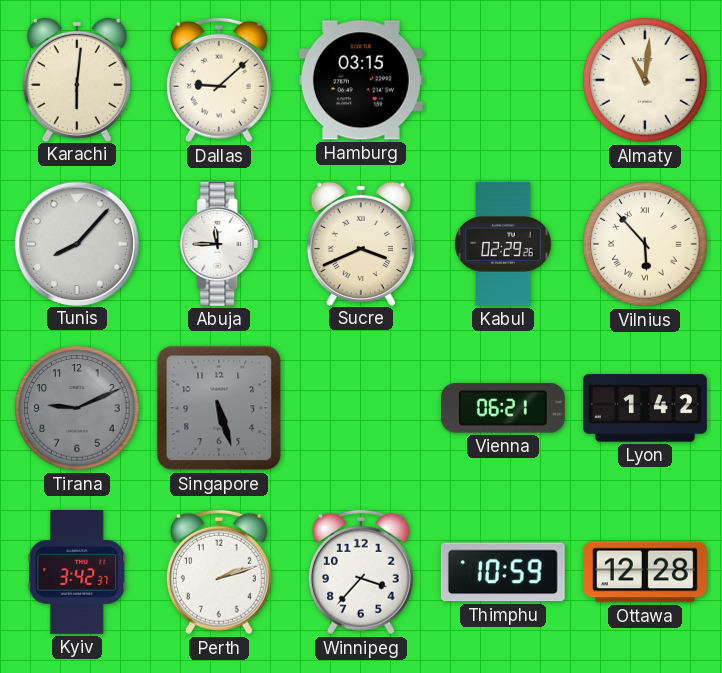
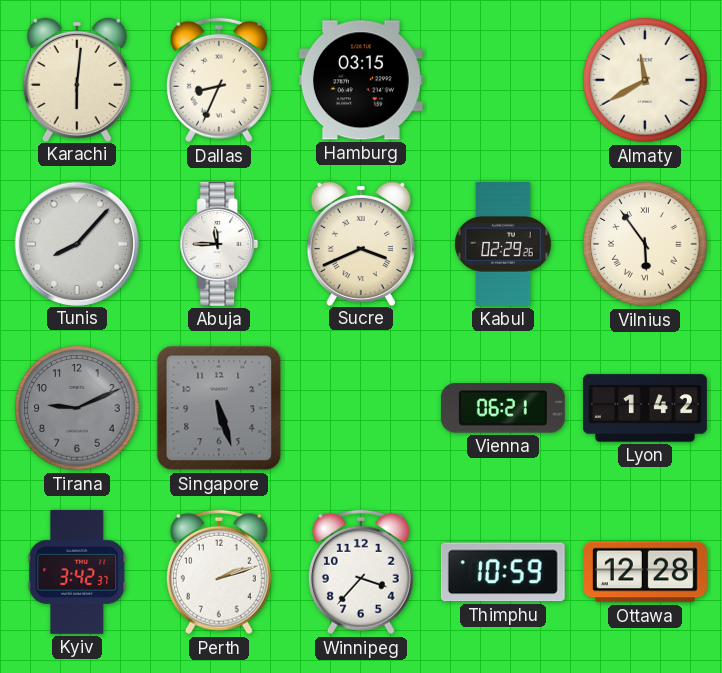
Dallas: 9:08 -> 8:34 (219, 80)
Almaty: 11:01 -> 11:40 (645, 80)
Vilnius: 5:53 -> 5:54 (645, 244)
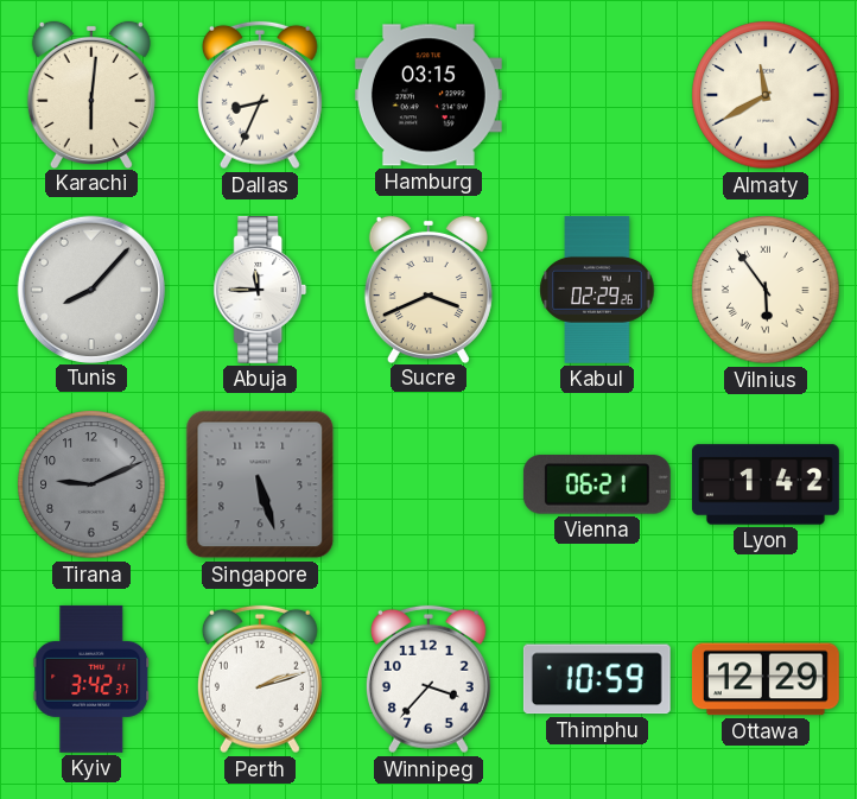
Ottawa: 12:28 -> 12:29 (766, 679)
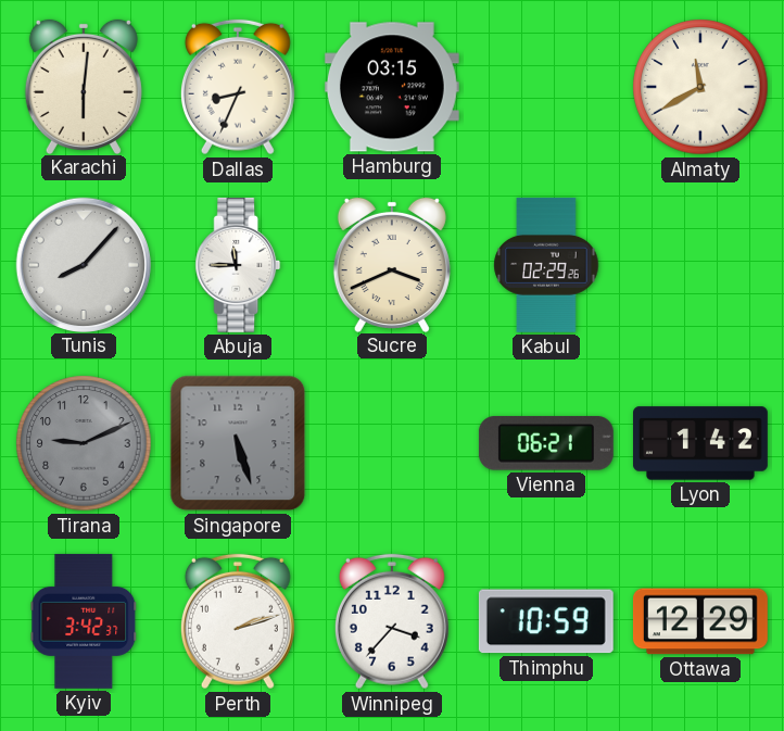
Vilnius: 5:54 -> none (766, 290)
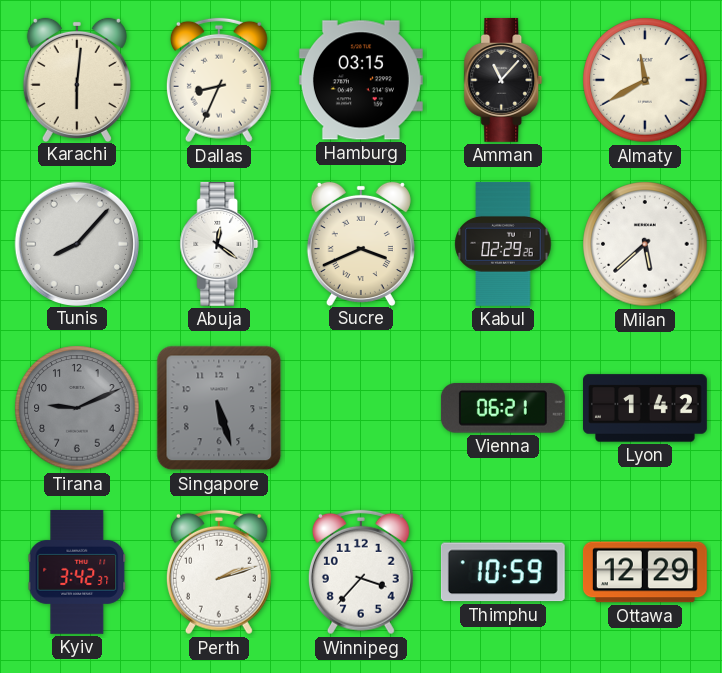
Amman: none -> 11:07 (503, 80)
Abuja: 11:45 -> 12:21 (219, 244)
Milan: none -> 5:38 (645, 244)
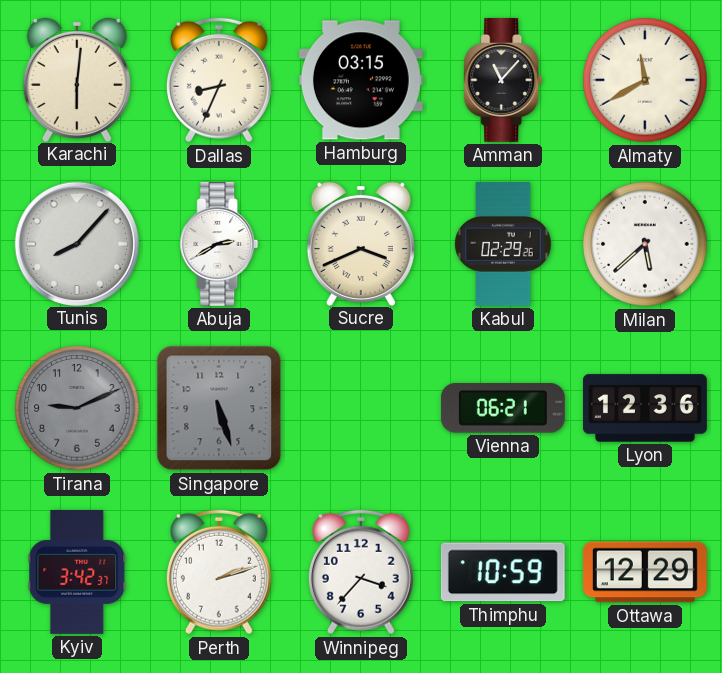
Abuja: 12:21 -> 2:40 (219, 244)
Lyon: 1:42 -> 12:36 (646, 408)
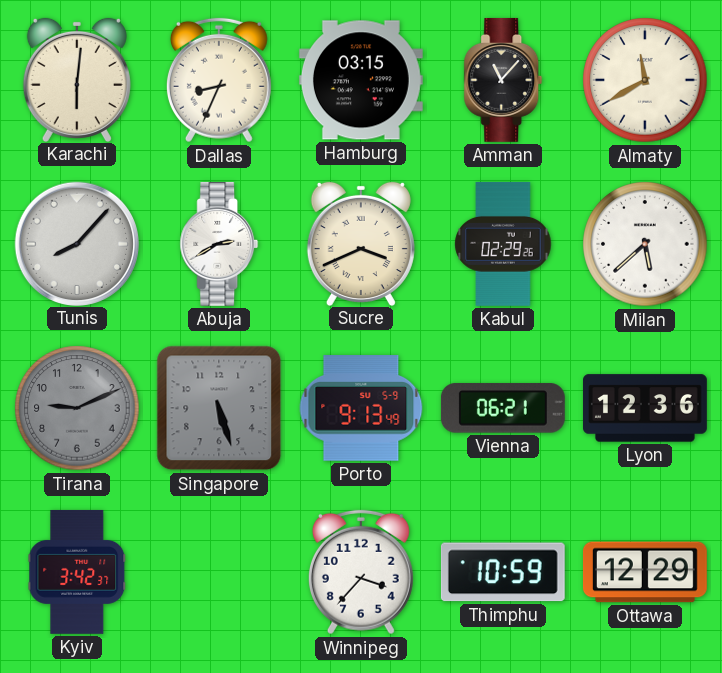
Porto: none -> 9:13 (361, 408)
Perth: 2:12 -> none (219, 572)
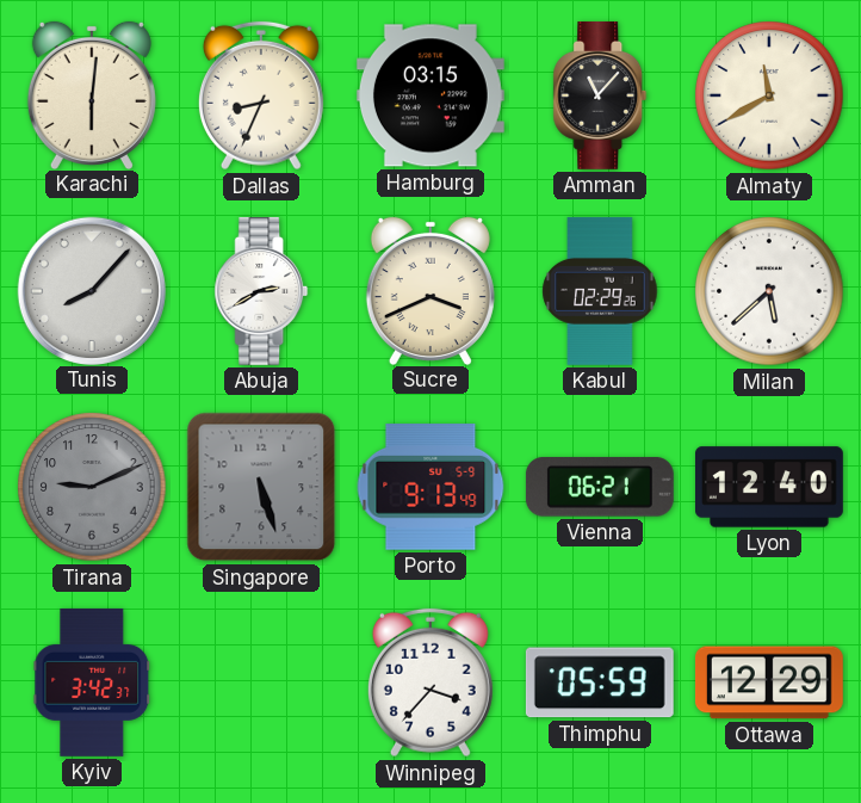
Lyon: 12:36 -> 12:40 (770, 487)
Thimphu: 10:59 -> 05:59 (600, 682)
